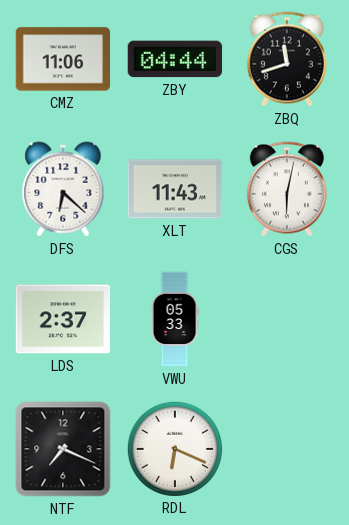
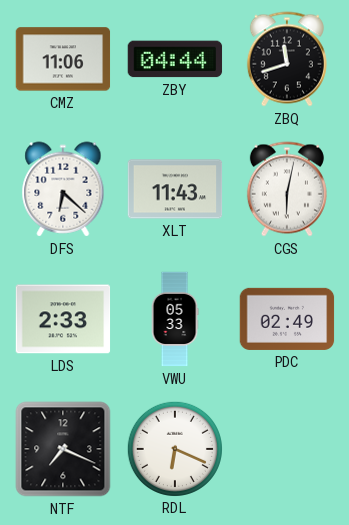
LDS: 2:37 -> 2:33 (63, 319)
PDC: none -> 02:49 (287, 319)
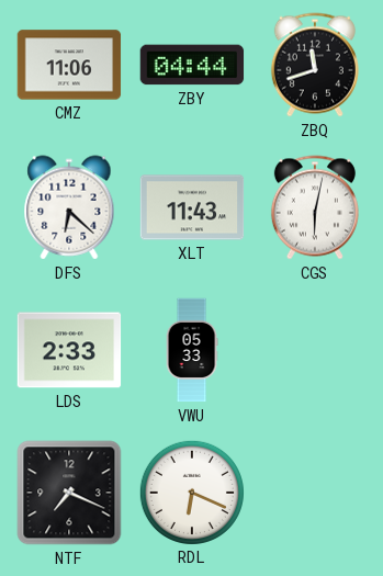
PDC: 02:49 -> none (287, 319)
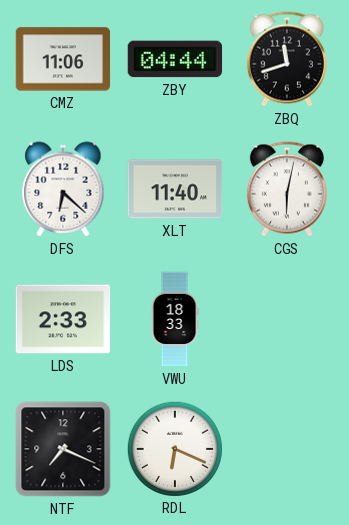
XLT: 11:43 -> 11:40 (175, 189)
VWU: 05:33 -> 18:33 (175, 319)
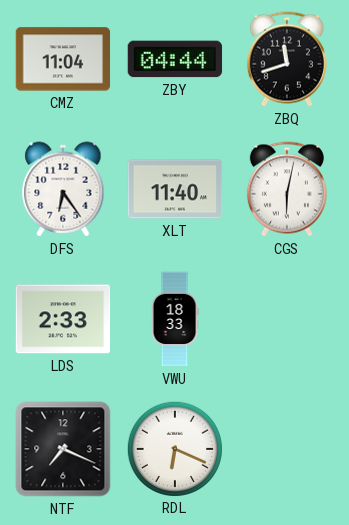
CMZ: 11:06 -> 11:04 (63, 59)
DFS: 6:22 -> 6:24 (63, 189)
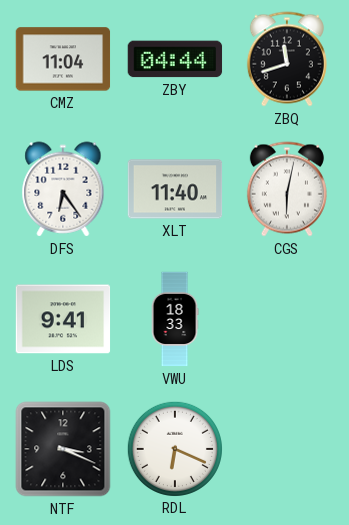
LDS: 2:33 -> 9:41 (63, 319)
NTF: 7:19 -> 3:19 (63, 449)
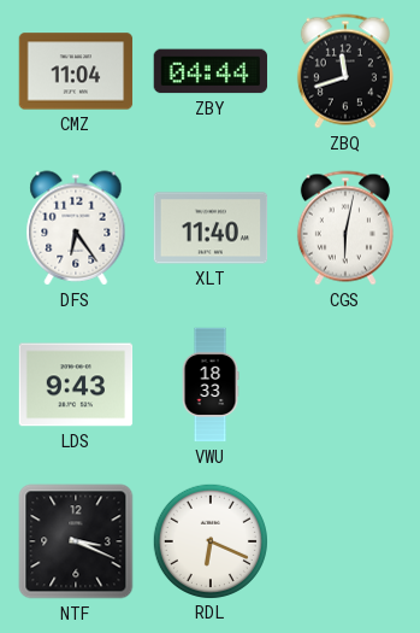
LDS: 9:41 -> 9:43 (76, 385)
